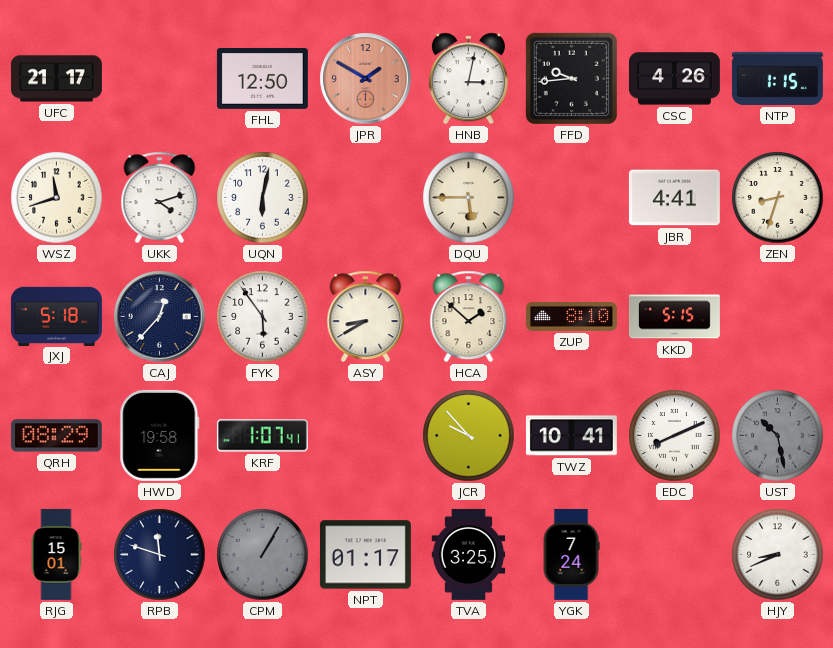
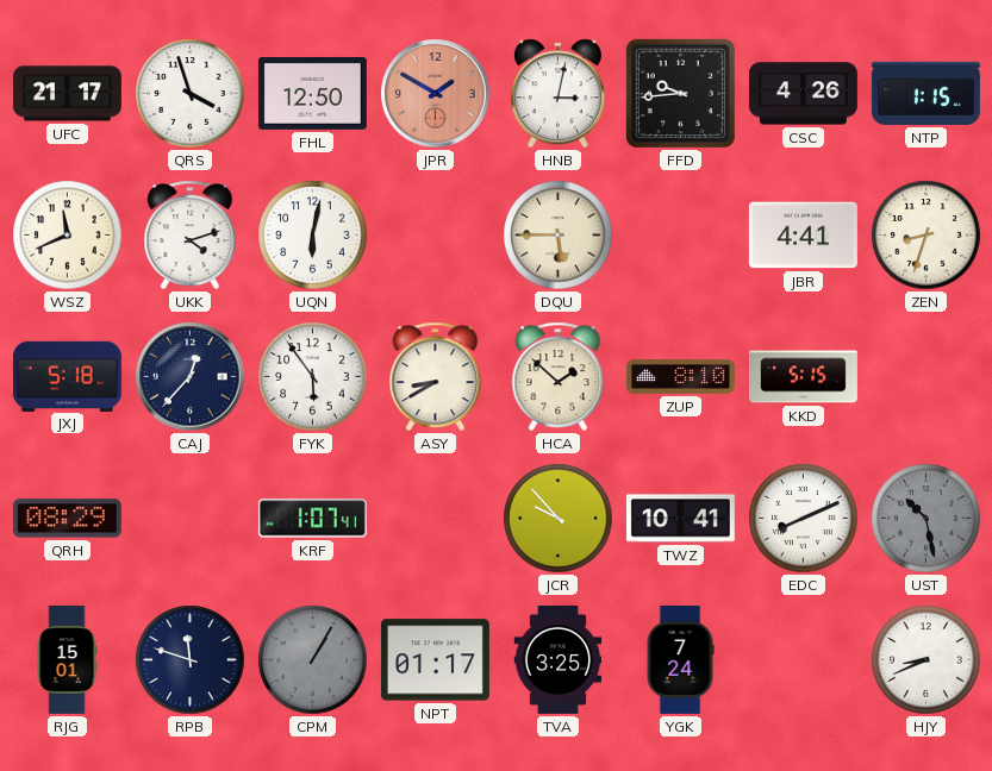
QRS: none -> 3:57 (191, 94)
WSZ: 11:42 -> 11:41 (68, 236)
HWD: 19:58 -> none (160, 435)
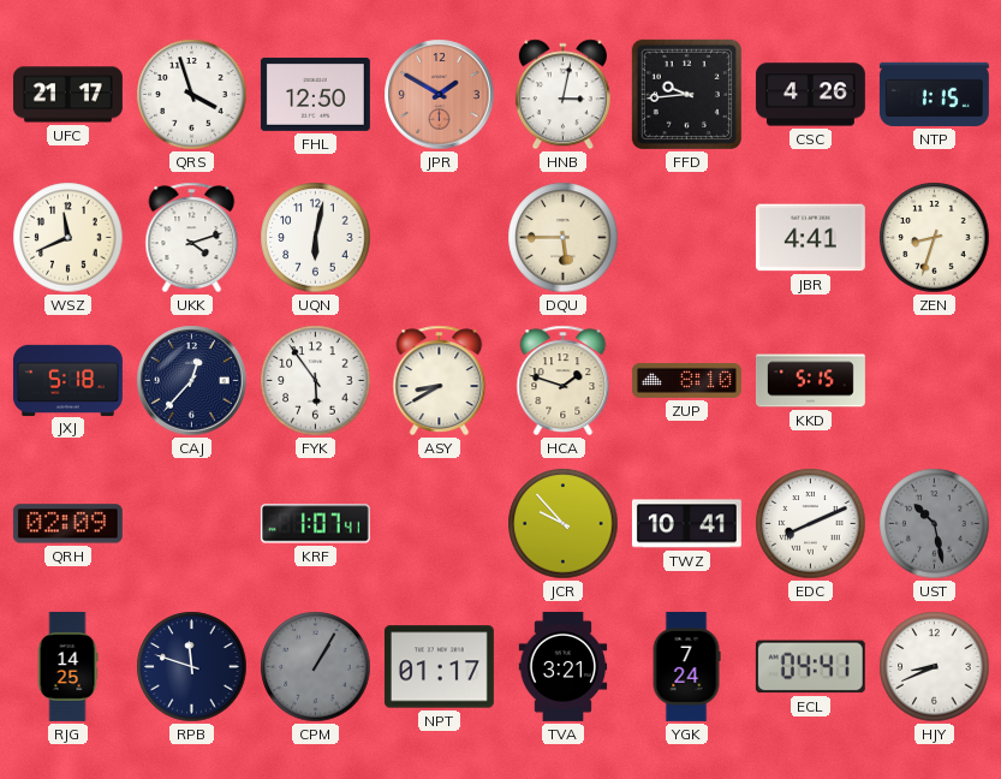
HCA: 1:52 -> 1:48 (564, 381)
QRH: 08:29 -> 02:09 (67, 524)
RJG: 15:01 -> 14:25 (67, 666)
TVA: 3:25 -> 3:21 (564, 666)
ECL: none -> 04:41 (810, 667)
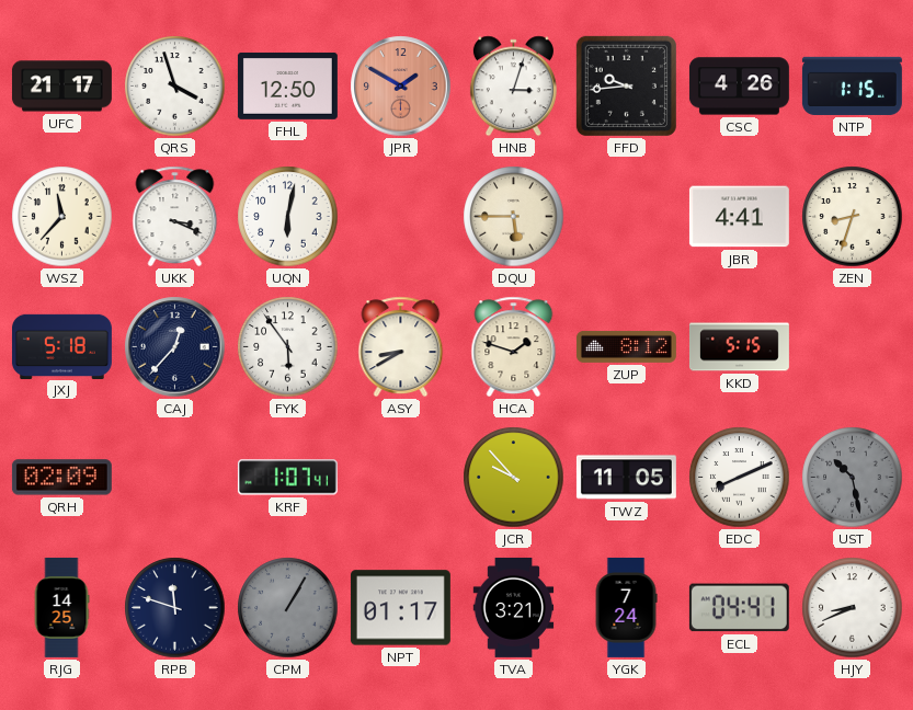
HNB: 3:02 -> 3:03 (513, 87)
WSZ: 11:41 -> 11:37 (62, 217)
UKK: 4:12 -> 3:19 (175, 217)
ZUP: 8:10 -> 8:12 (626, 346)
TWZ: 10:41 -> 11:05 (626, 478)
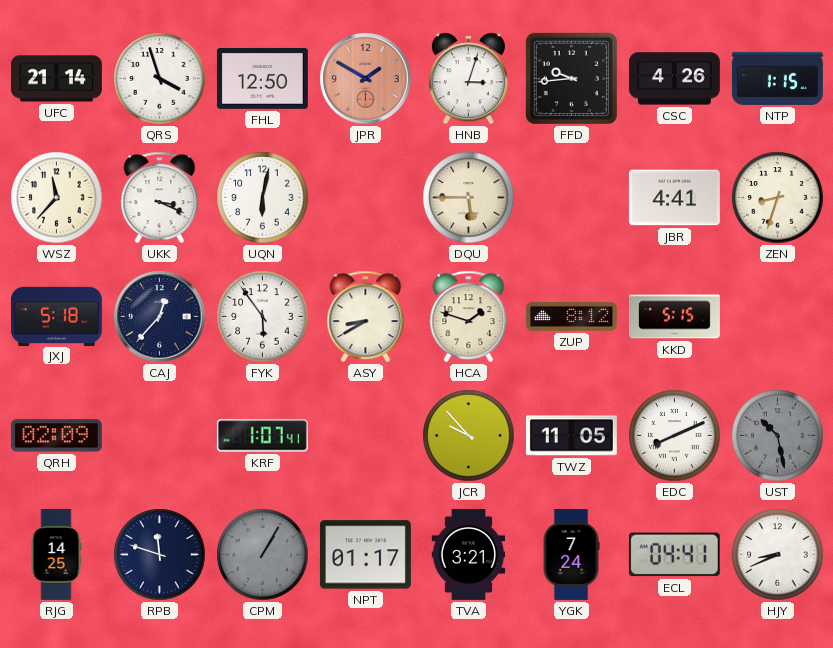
UFC: 21:17 -> 21:14 (56, 79)
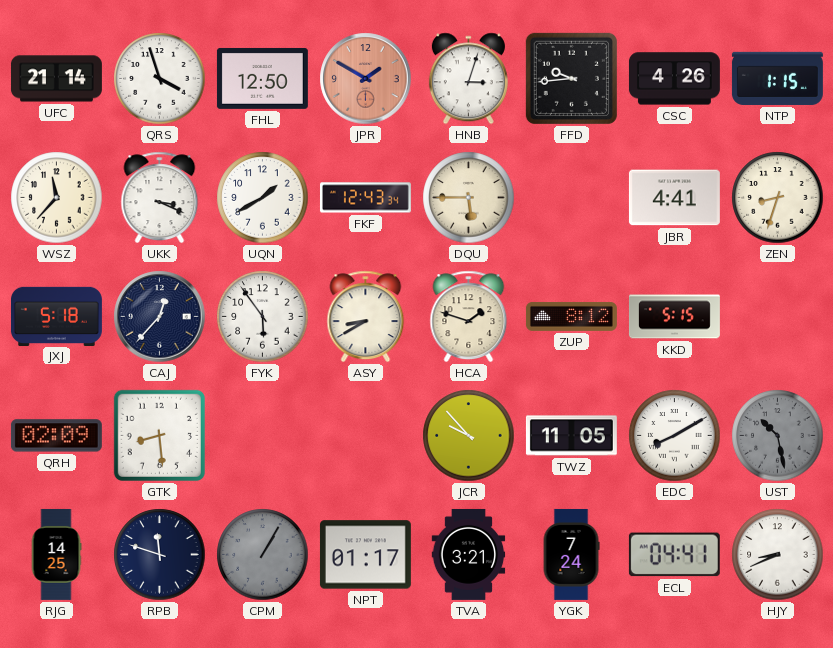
UQN: 6:02 -> 1:40 (263, 198)
FKF: none -> 12:43 (365, 198)
GTK: none -> 8:29 (159, 435)
KRF: 1:07 -> none (262, 436)
EDC: 8:11 -> 8:10 (675, 436)
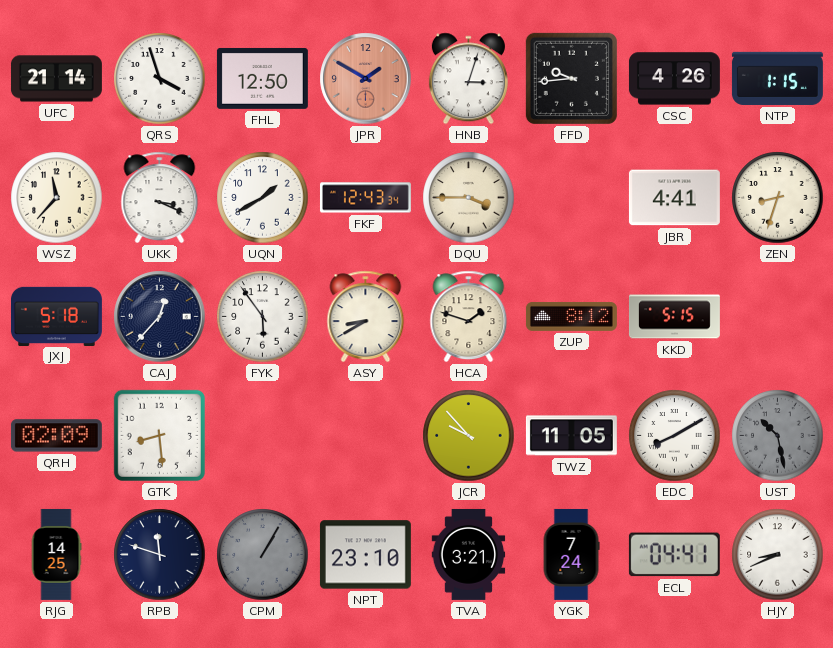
DQU: 5:45 -> 3:45 (469, 198)
NPT: 01:17 -> 23:10 (365, 555)
